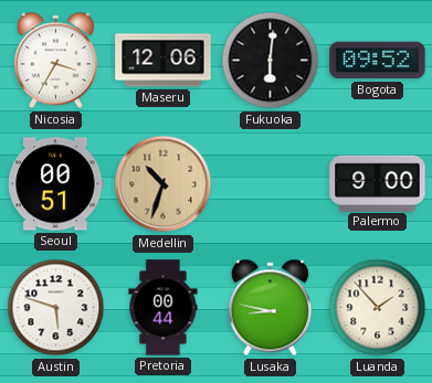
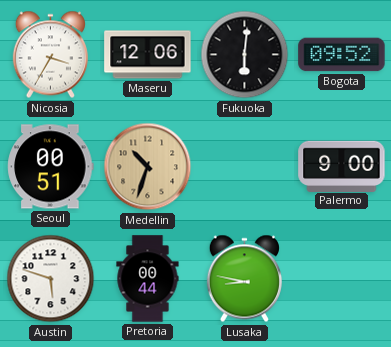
Luanda: 1:53 -> none (378, 308)
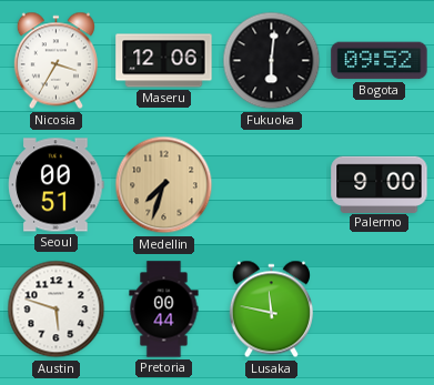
Medellin: 10:33 -> 7:33 (164, 185)
Lusaka: 8:47 -> 11:47 (271, 310)
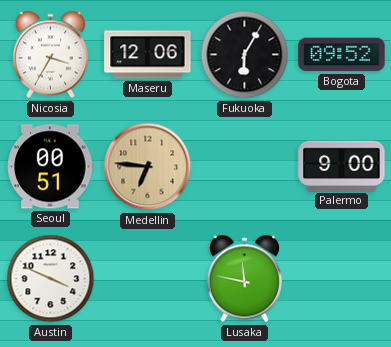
Fukuoka: 6:01 -> 6:05 (245, 55)
Medellin: 7:33 -> 6:46 (148, 167)
Austin: 5:48 -> 3:49 (51, 279)
Pretoria: 00:44 -> none (164, 310)
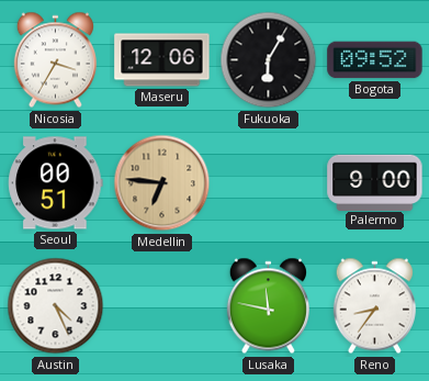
Austin: 3:49 -> 4:26 (56, 306)
Reno: none -> 8:36 (374, 306)
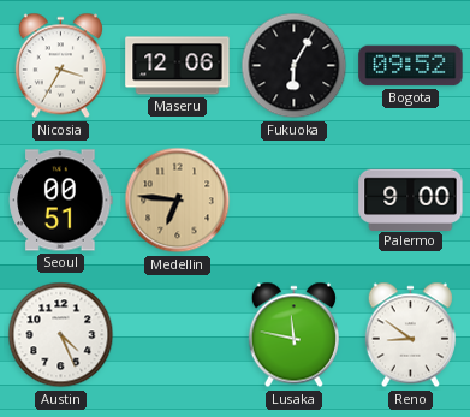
Reno: 8:36 -> 8:51 (410, 335)
